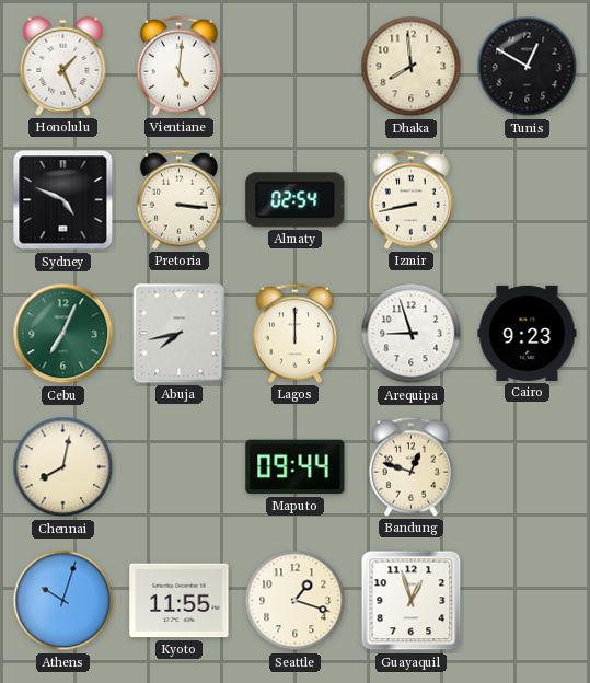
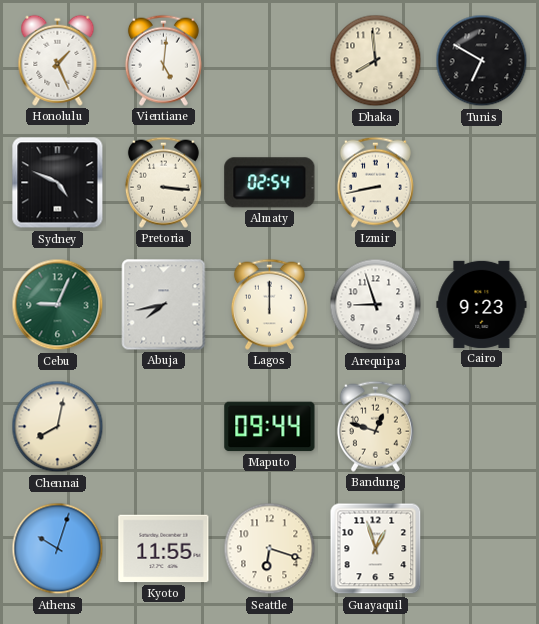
Tunis: 12:50 -> 6:50 (482, 61)
Cebu: 7:04 -> 9:04 (58, 305)
Seattle: 1:18 -> 6:18 (270, 549)
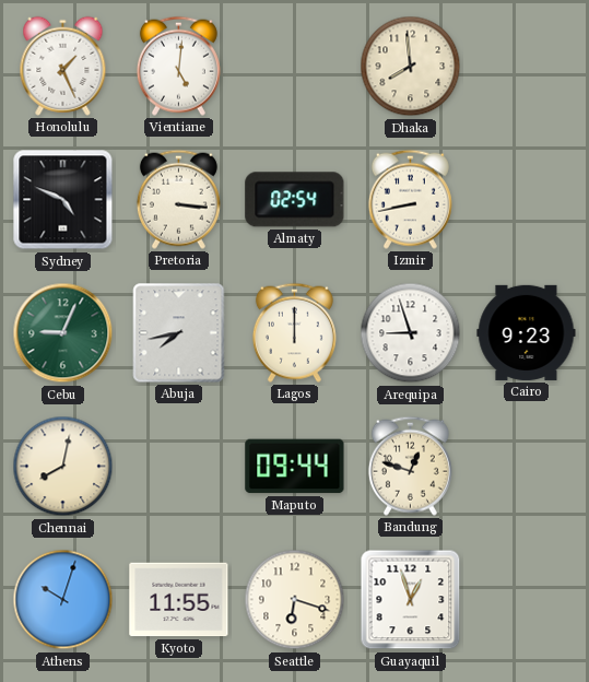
Tunis: 6:50 -> none (482, 61)
